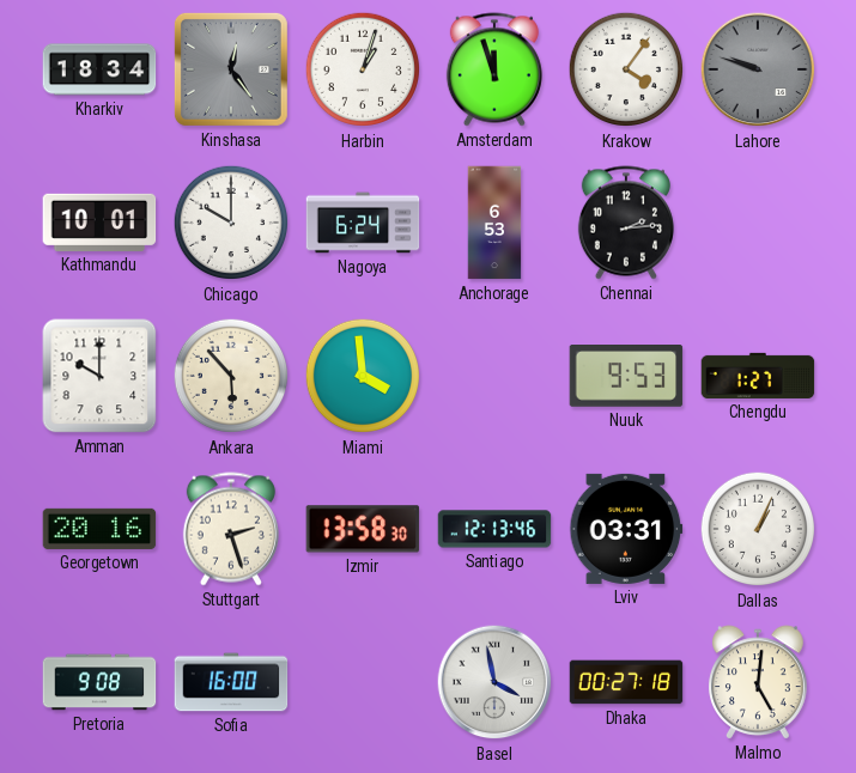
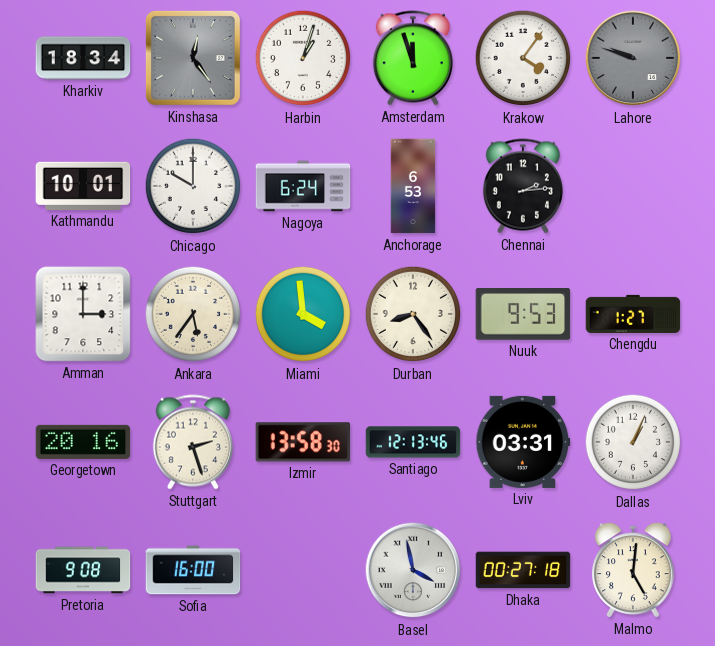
Amman: 10:00 -> 3:00 (83, 314)
Ankara: 5:53 -> 5:36 (193, 314)
Durban: none -> 8:24 (413, 314)
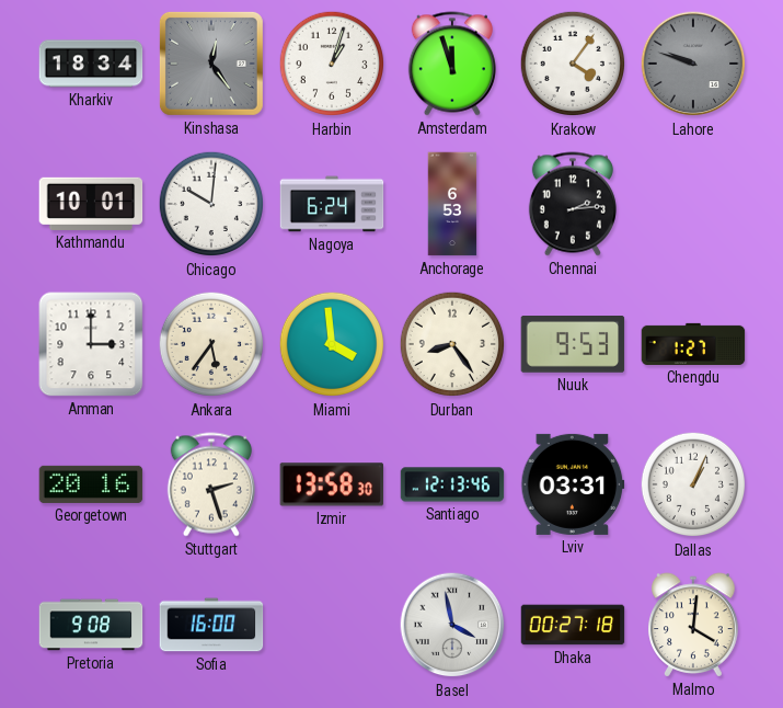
Chicago: 10:00 -> 10:01 (211, 204)
Malmo: 5:01 -> 4:01 (693, 625)
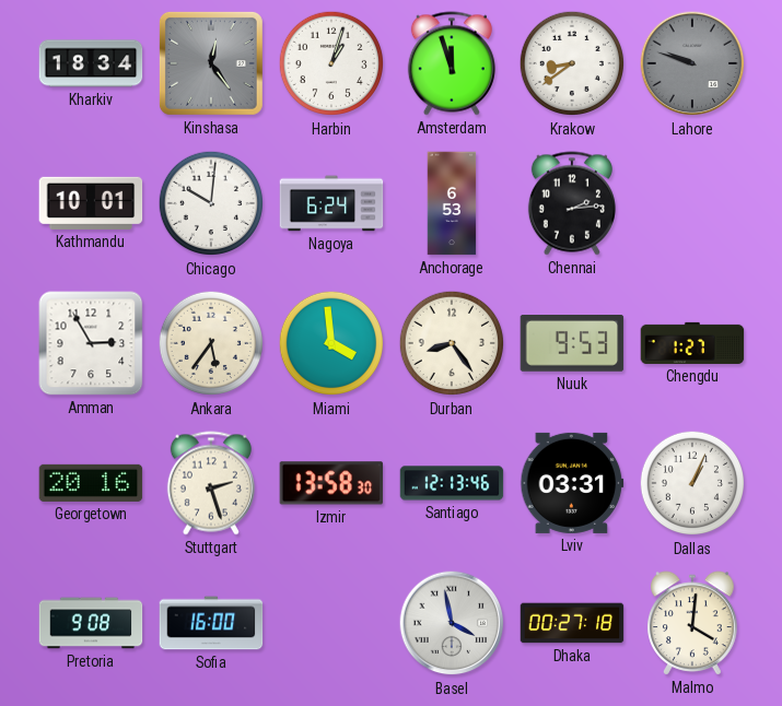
Krakow: 4:06 -> 8:39 (572, 63)
Amman: 3:00 -> 2:55 (91, 343)
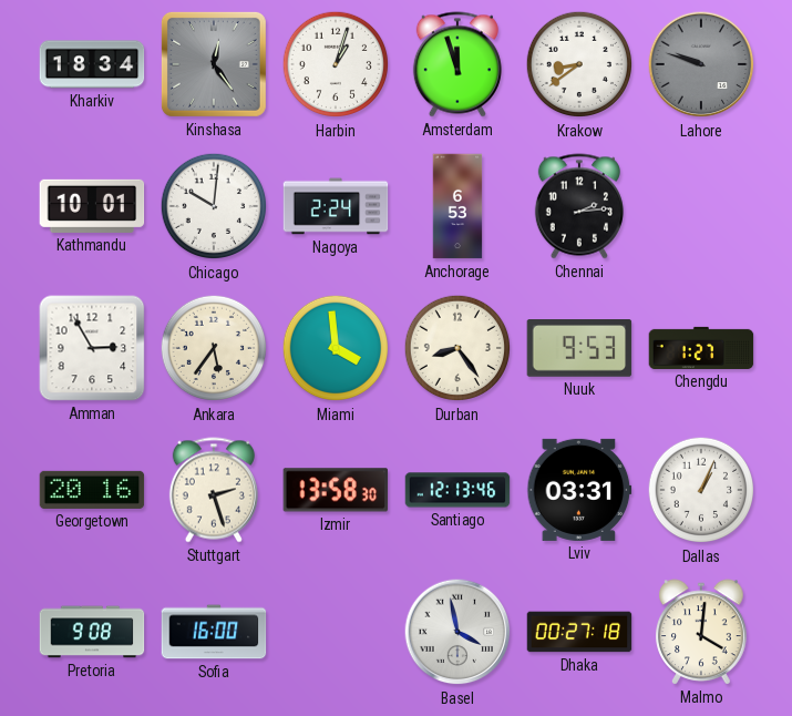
Nagoya: 6:24 -> 2:24 (336, 206)
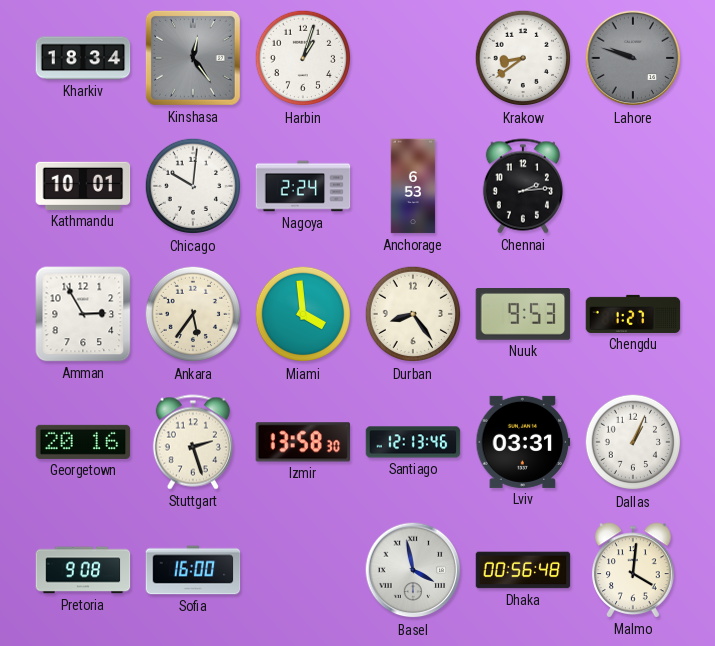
Amsterdam: 11:57 -> none (457, 64)
Dhaka: 00:27 -> 00:56 (523, 570)
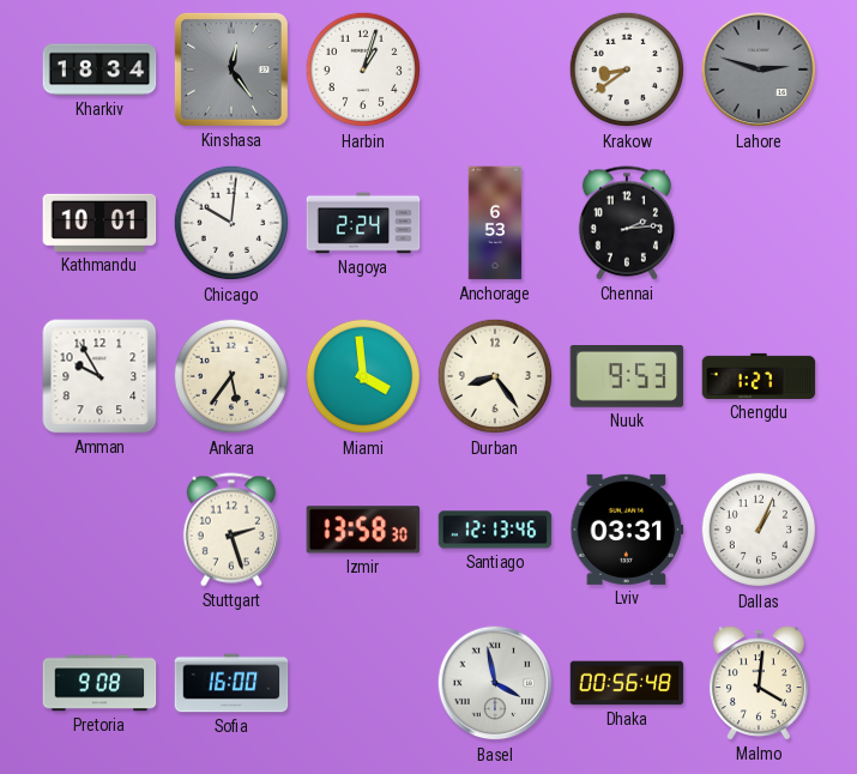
Lahore: 9:48 -> 2:48 (759, 69)
Amman: 2:55 -> 9:55 (99, 376)
Georgetown: 20:16 -> none (83, 442)
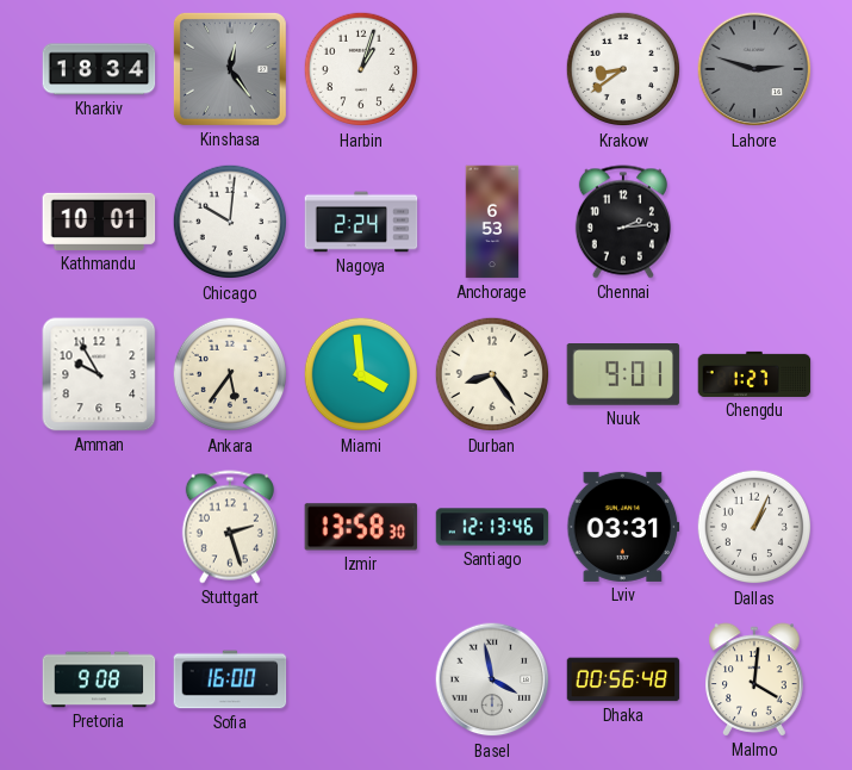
Nuuk: 9:53 -> 9:01 (623, 375)
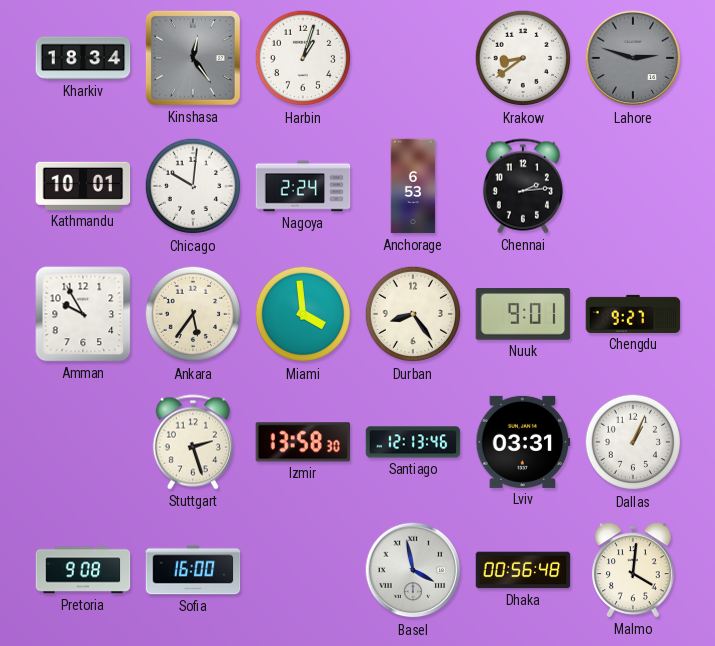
Chengdu: 1:27 -> 9:27 (633, 314)
